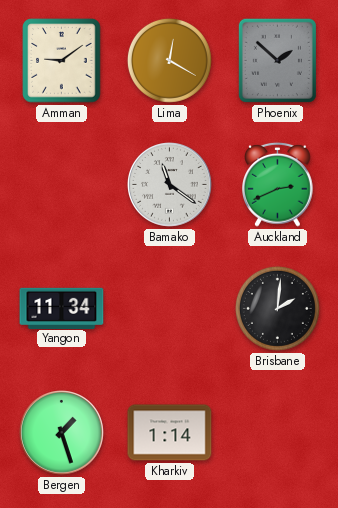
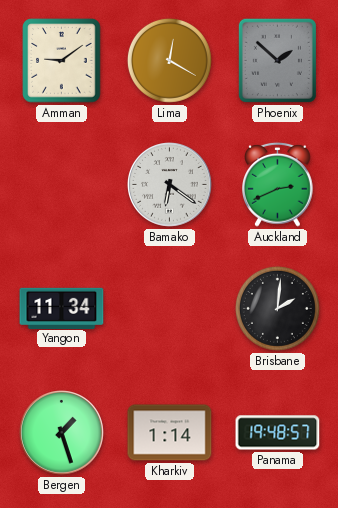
Bamako: 11:21 -> 6:21 (170, 185)
Panama: none -> 19:48 (278, 433)
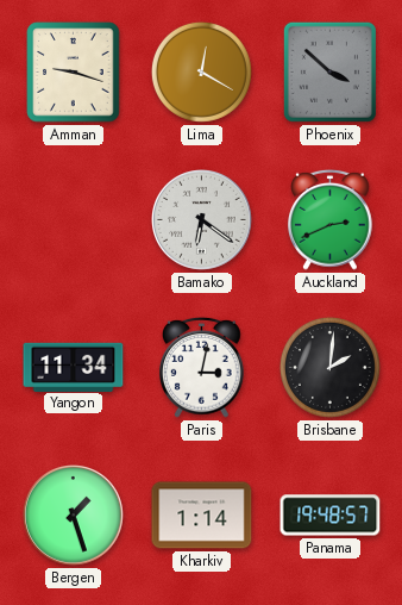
Amman: 9:09 -> 9:18 (74, 73)
Phoenix: 1:52 -> 3:52 (329, 71)
Paris: none -> 3:02 (202, 367)
